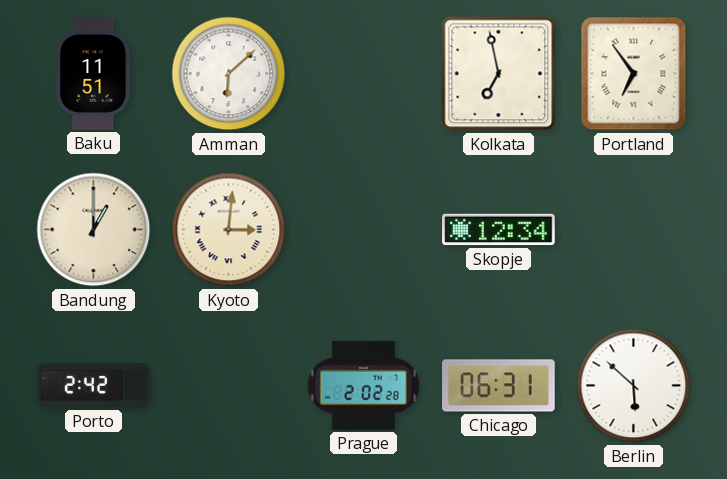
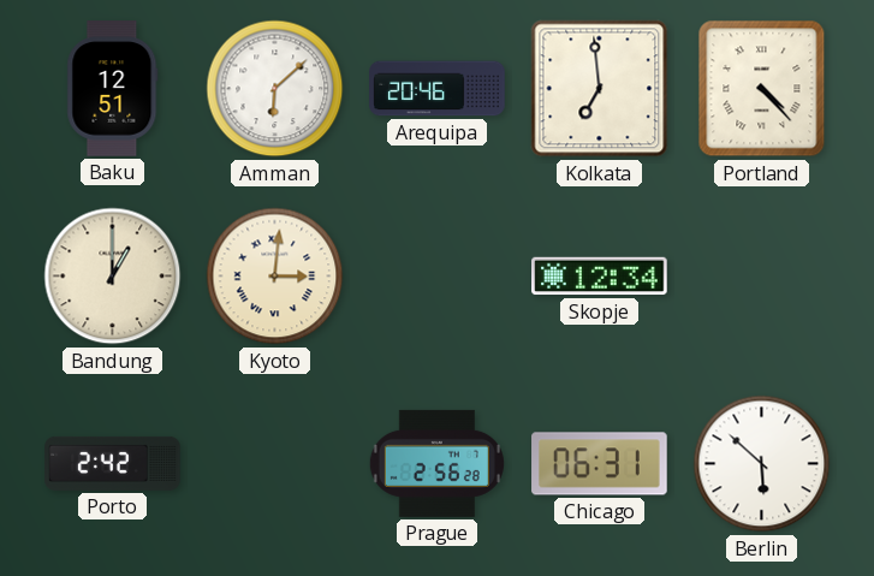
Baku: 11:51 -> 12:51 (113, 89)
Arequipa: none -> 20:46 (438, 89)
Kolkata: 6:58 -> 6:59 (600, 89)
Portland: 6:54 -> 4:23 (762, 89)
Prague: 2:02 -> 2:56 (436, 463)
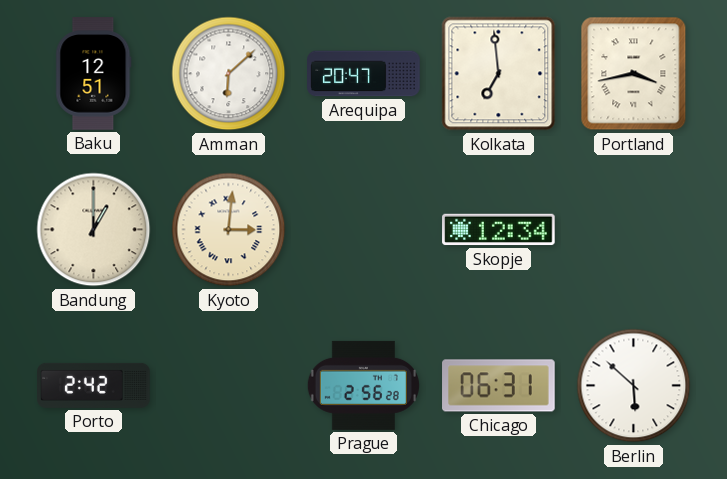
Arequipa: 20:46 -> 20:47 (364, 74)
Portland: 4:23 -> 3:43 (634, 74)
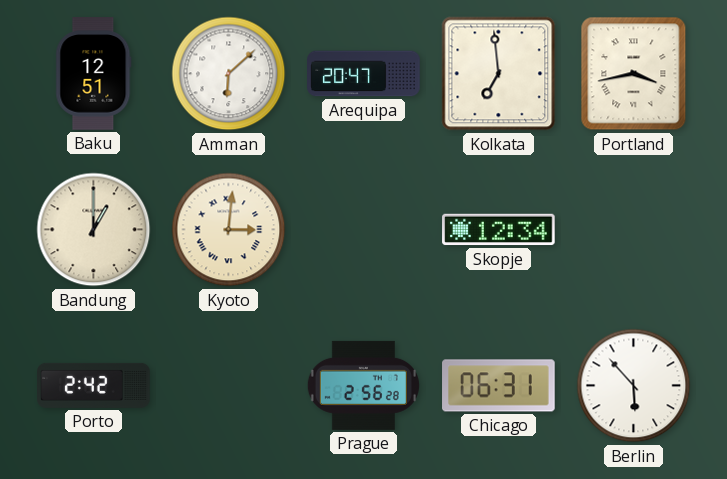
Berlin: 5:52 -> 5:53 (634, 386)
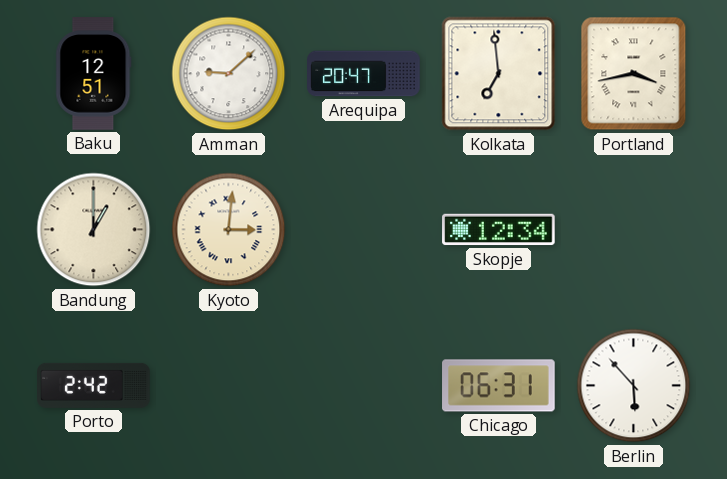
Amman: 6:08 -> 9:08 (229, 74)
Prague: 2:56 -> none (363, 385)
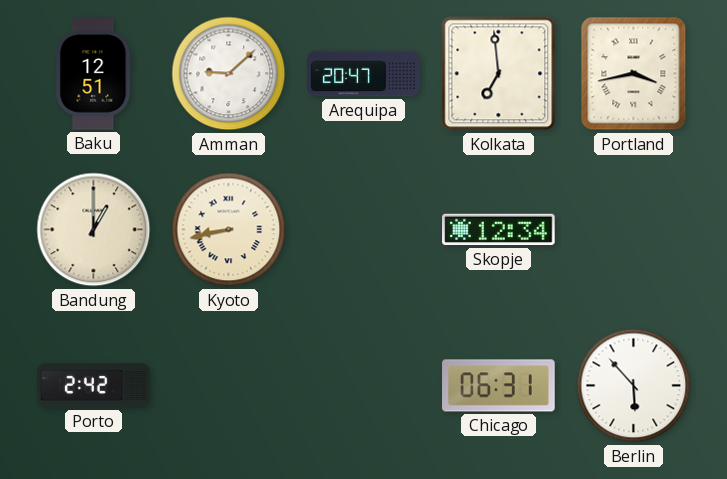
Kyoto: 3:01 -> 8:43 (229, 230)
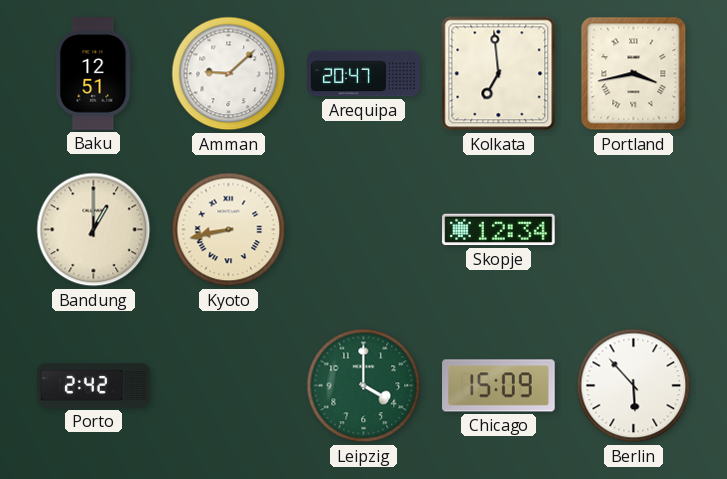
Leipzig: none -> 4:00 (364, 386)
Chicago: 06:31 -> 15:09 (499, 386)
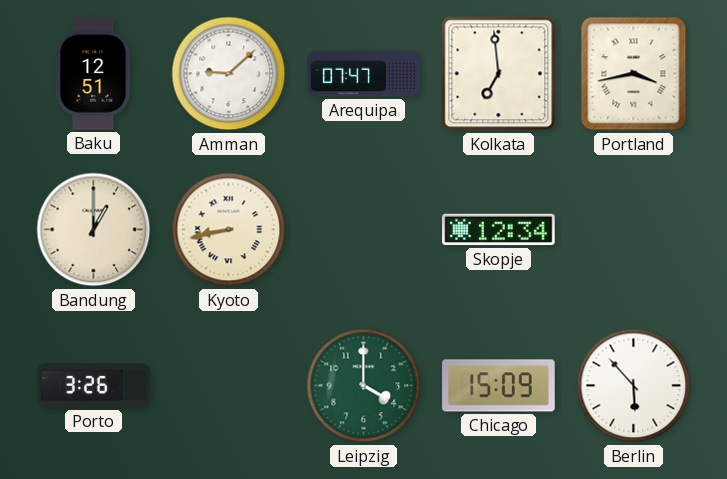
Arequipa: 20:47 -> 07:47 (364, 74)
Porto: 2:42 -> 3:26 (94, 385)
